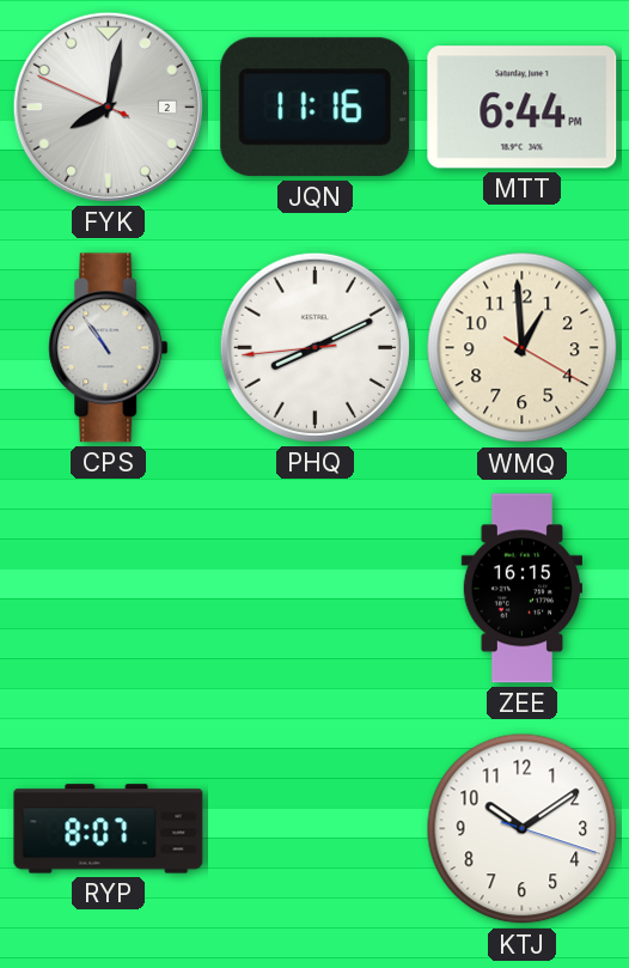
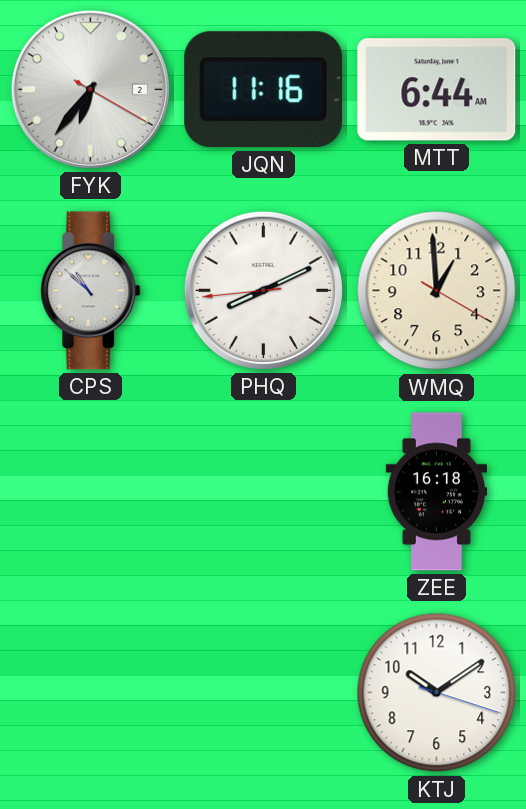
FYK: 8:01 -> 6:36 (90, 89)
MTT: 6:44 PM -> 6:44 AM (437, 90)
CPS: 10:54 -> 10:52 (91, 291)
ZEE: 16:15 -> 16:18 (436, 492)
RYP: 8:07 -> none (109, 829)
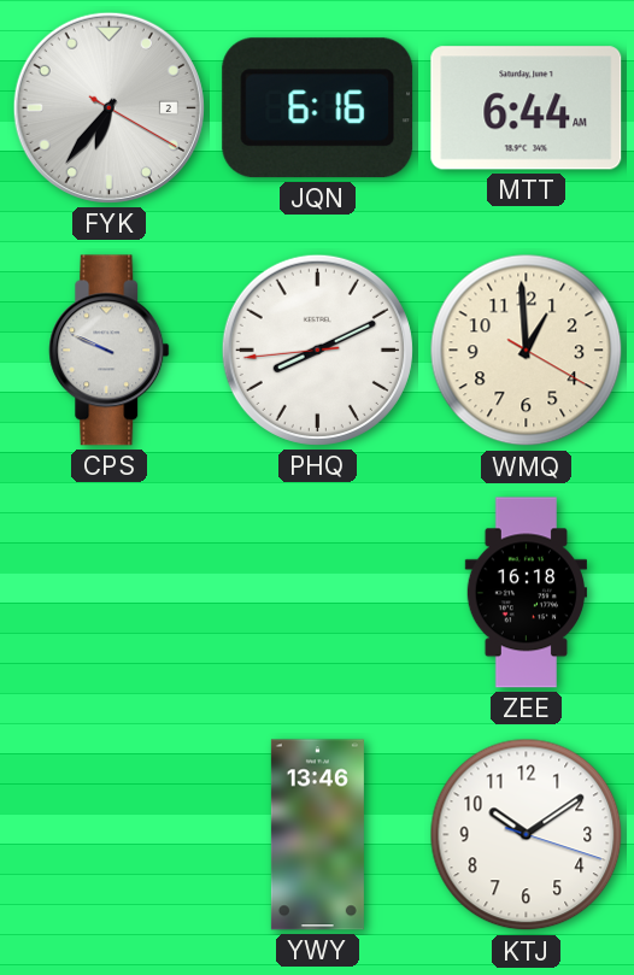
JQN: 11:16 -> 6:16 (318, 108)
CPS: 10:52 -> 9:49 (110, 351)
YWY: none -> 13:46 (317, 835)
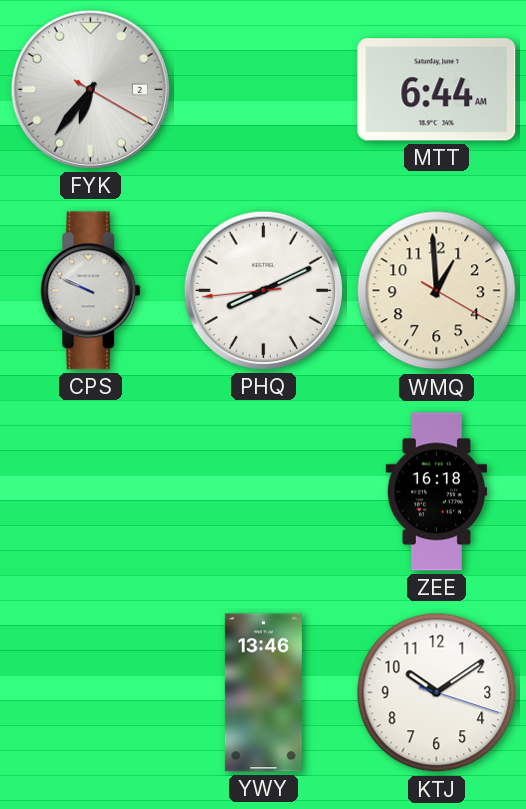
JQN: 6:16 -> none (318, 108)
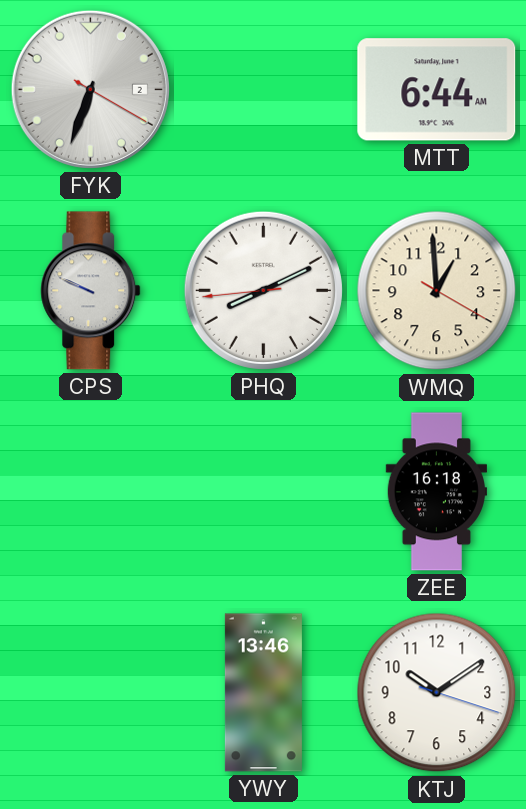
FYK: 6:36 -> 6:33 (90, 89)
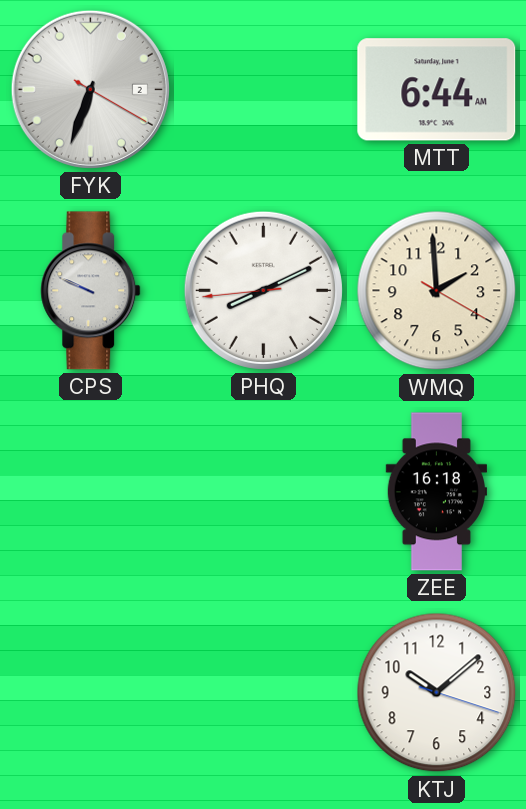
WMQ: 12:59 -> 1:59 (437, 291)
YWY: 13:46 -> none (263, 693)
KTJ: 10:09 -> 10:08 (437, 693)
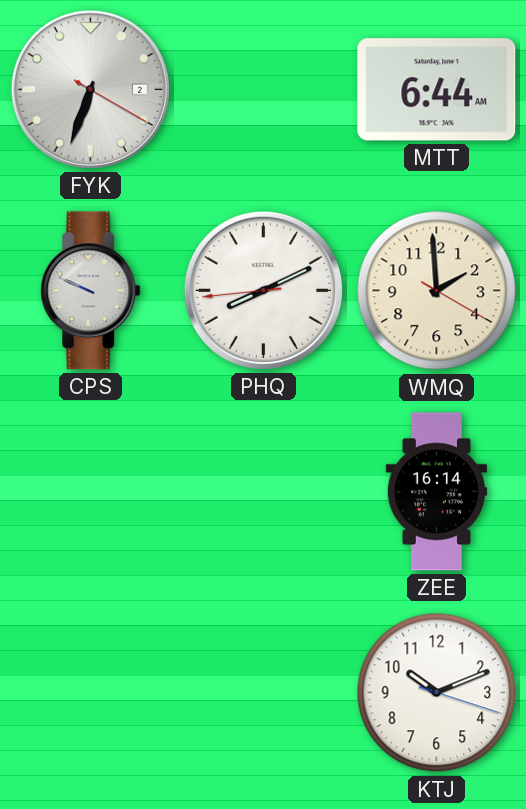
ZEE: 16:18 -> 16:14 (436, 492)
KTJ: 10:08 -> 10:11 (437, 693)
